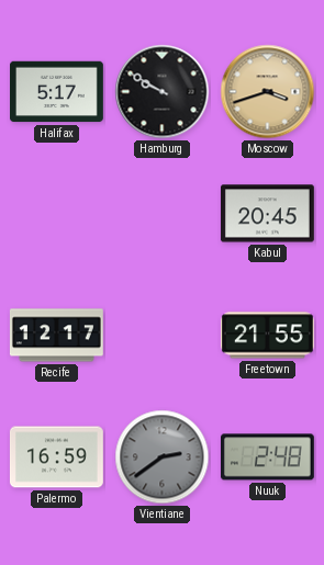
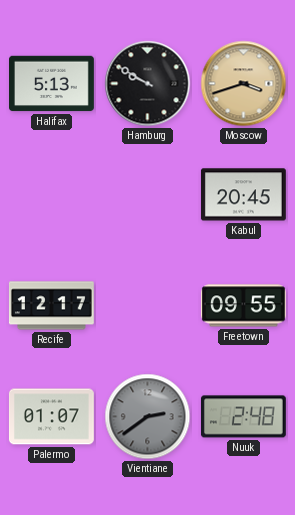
Halifax: 5:17 -> 5:13 (52, 84)
Freetown: 21:55 -> 09:55 (243, 306)
Palermo: 16:59 -> 01:07 (51, 417)
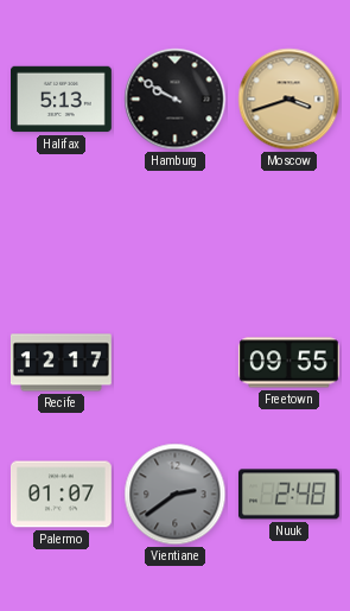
Kabul: 20:45 -> none (243, 195)
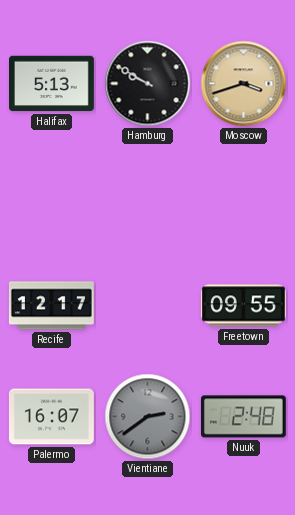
Palermo: 01:07 -> 16:07 (51, 417)
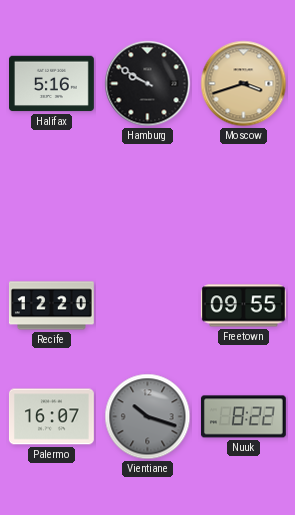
Halifax: 5:13 -> 5:16 (52, 84)
Recife: 12:17 -> 12:20 (51, 306)
Vientiane: 2:39 -> 10:18 (148, 417)
Nuuk: 2:48 -> 8:22 (243, 417)
